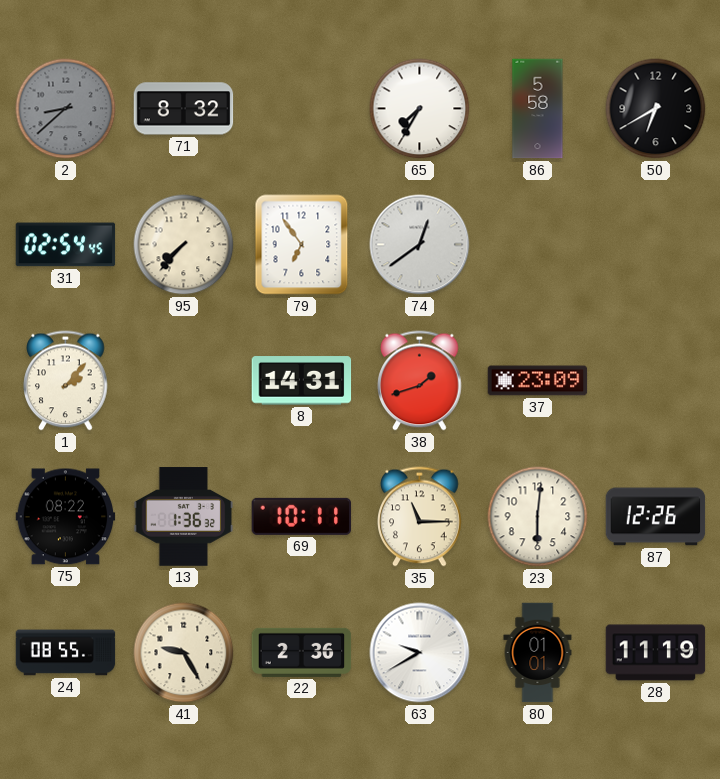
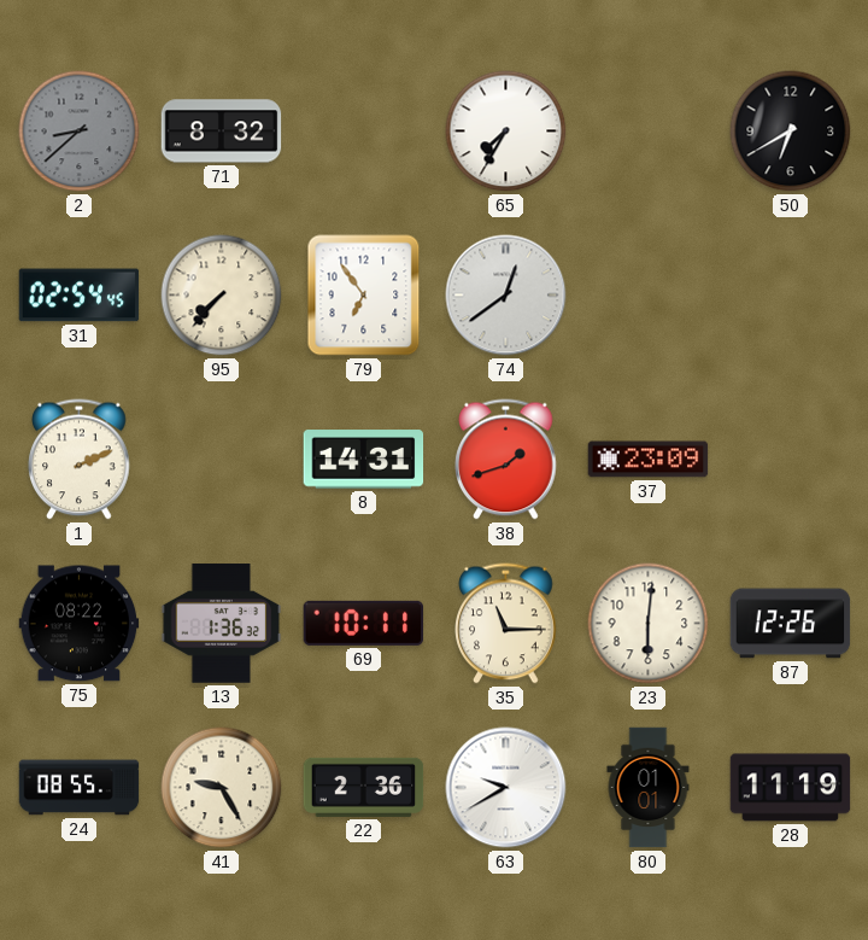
86: 5:58 -> none (538, 109)
1: 2:07 -> 2:11 (80, 460)
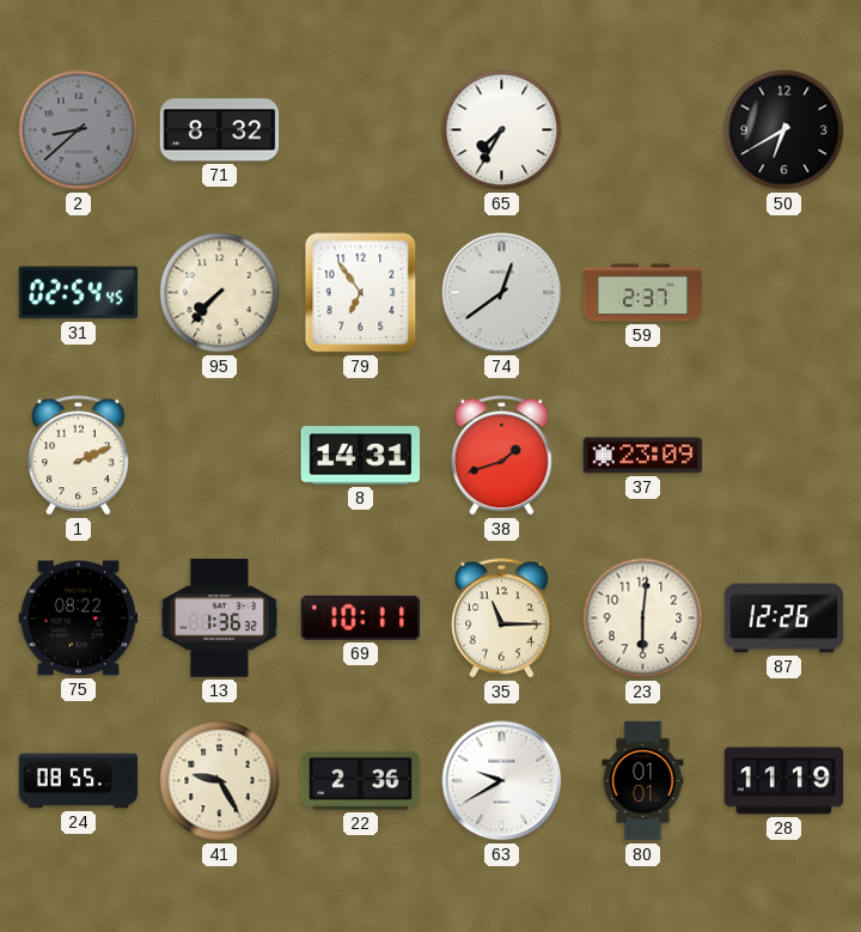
59: none -> 2:37 (643, 293)
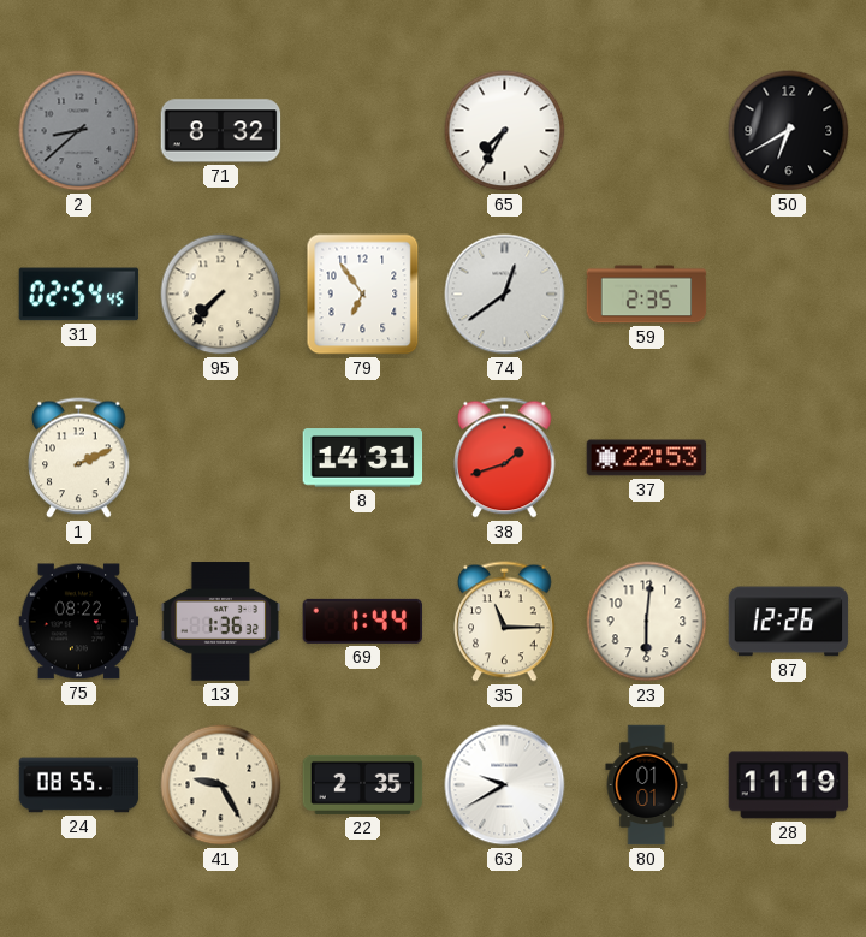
59: 2:37 -> 2:35 (647, 295)
37: 23:09 -> 22:53 (647, 458)
69: 10:11 -> 1:44 (363, 621)
22: 2:36 -> 2:35 (363, 784)
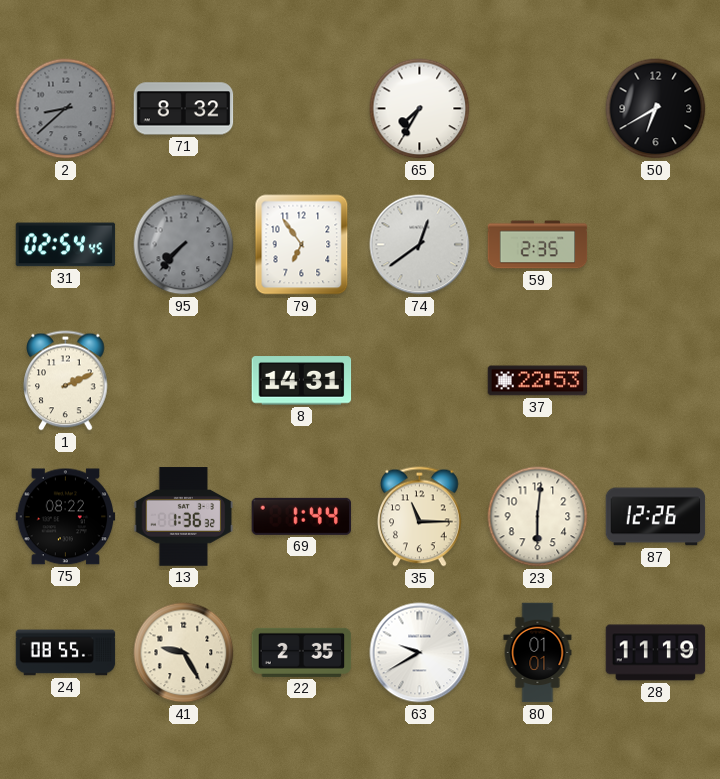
95 dial: cream -> grey (184, 245)
38: 1:42 -> none (505, 458)
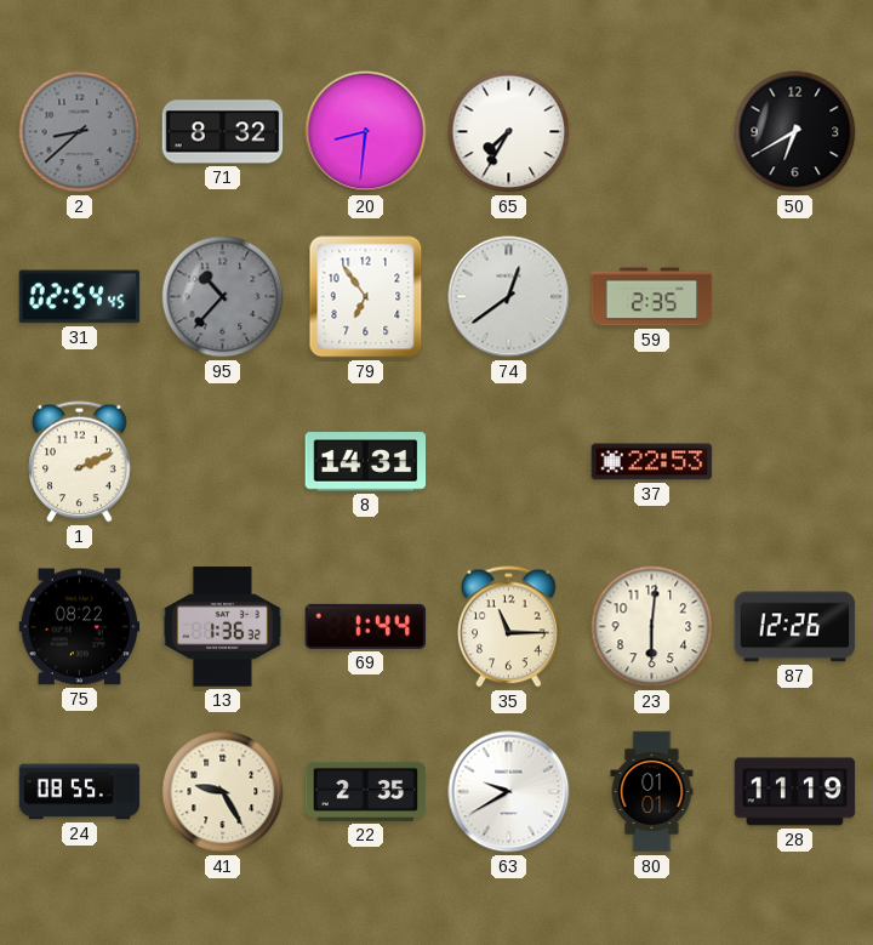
20: none -> 8:31 (366, 132)
95: 7:37 -> 10:37 (223, 297)
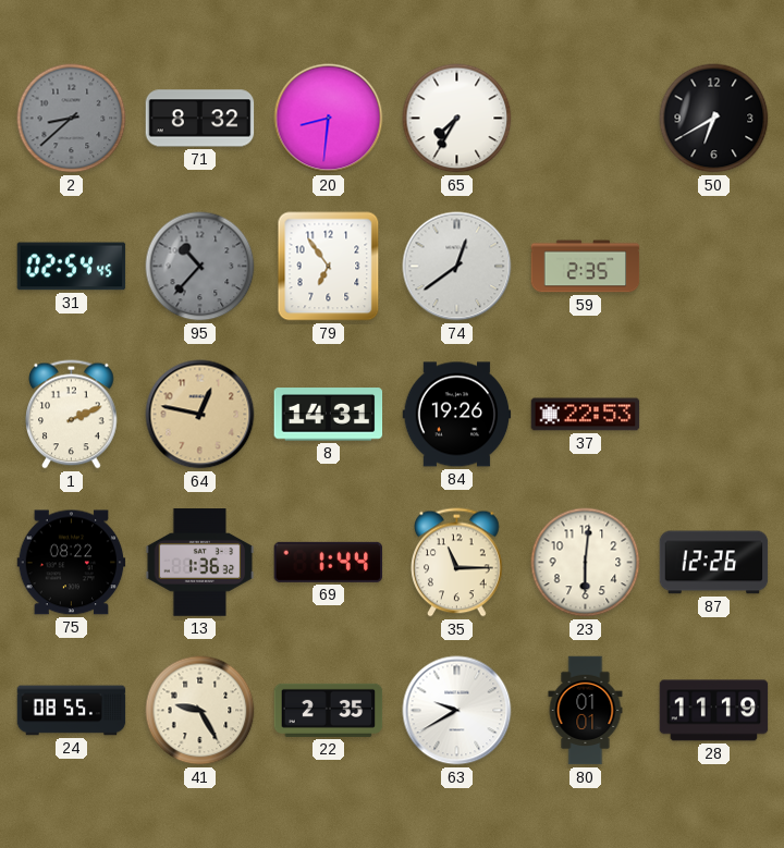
64: none -> 12:47 (200, 415)
84: none -> 19:26 (457, 415)
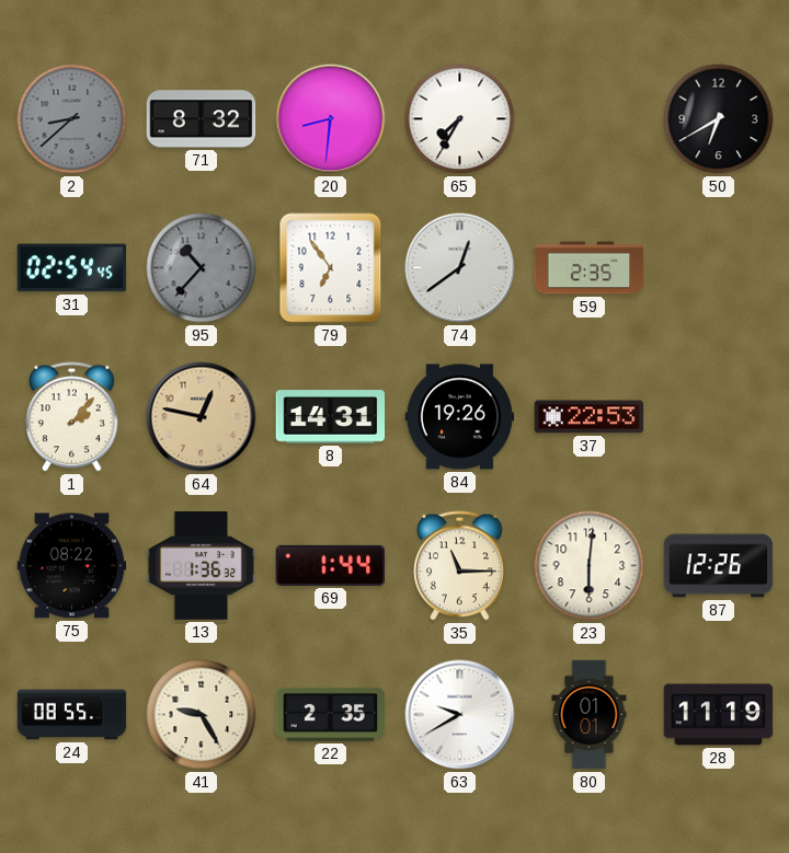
1: 2:11 -> 2:07 (72, 417)
